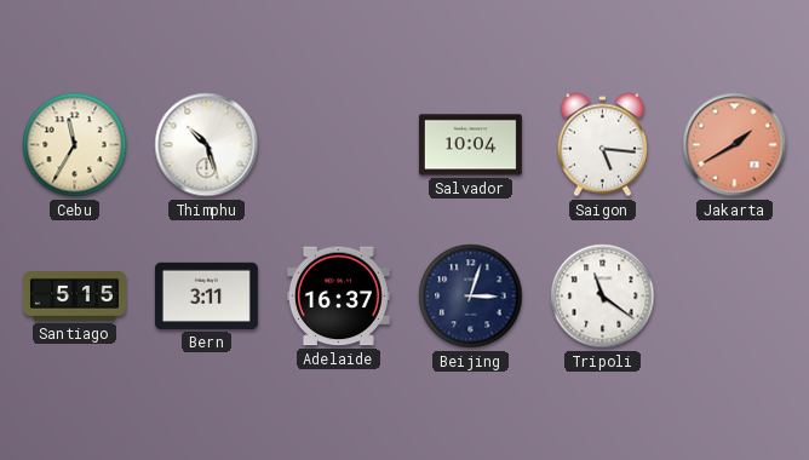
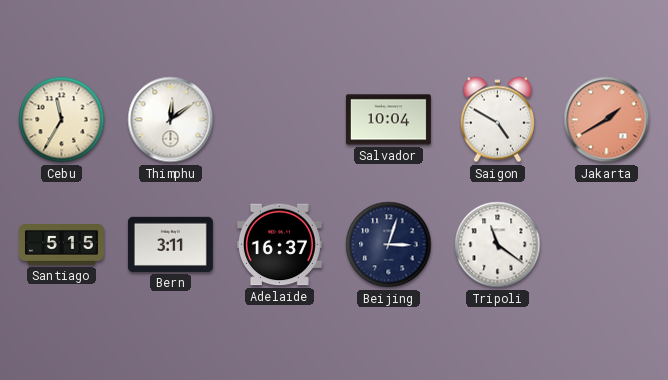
Thimphu: 10:27 -> 12:09 (171, 120)
Saigon: 5:16 -> 4:50 (497, 120)
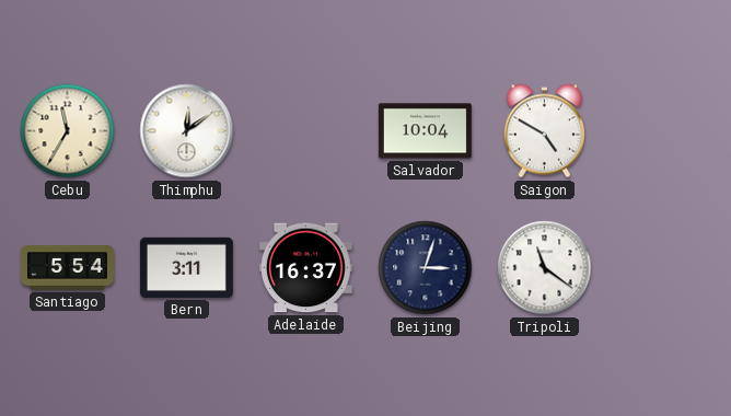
Jakarta: 1:40 -> none (607, 120)
Santiago: 5:15 -> 5:54 (67, 268)
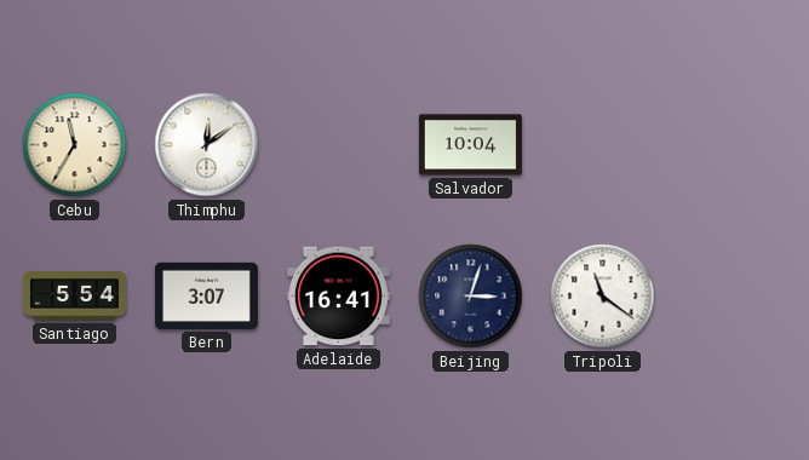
Saigon: 4:50 -> none (544, 131)
Bern: 3:11 -> 3:07 (206, 295)
Adelaide: 16:37 -> 16:41 (338, 297)
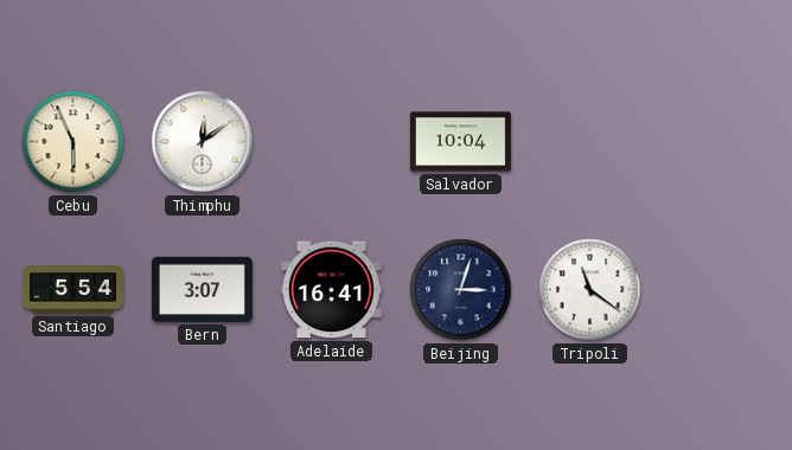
Cebu: 11:35 -> 5:56 (74, 142)
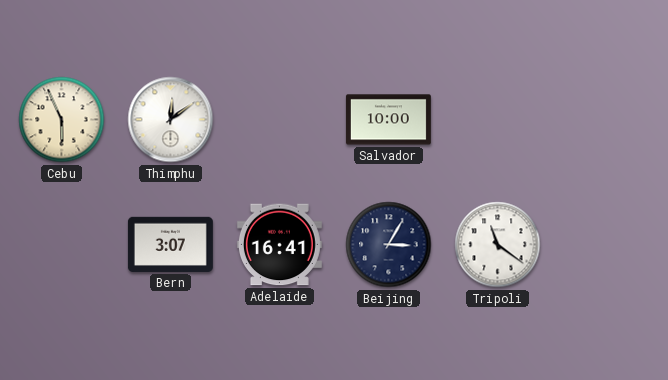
Salvador: 10:04 -> 10:00 (388, 120)
Santiago: 5:54 -> none (72, 290)
Beijing: 3:03 -> 3:05 (389, 245)
